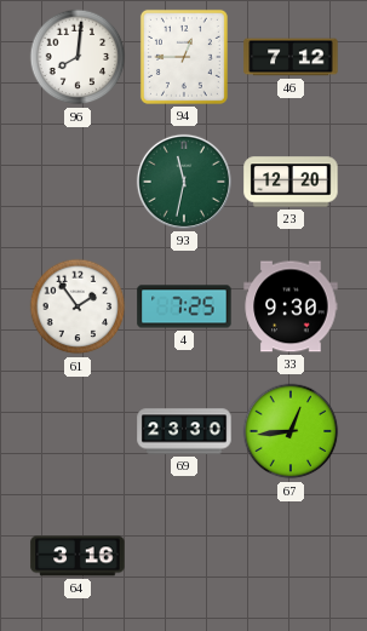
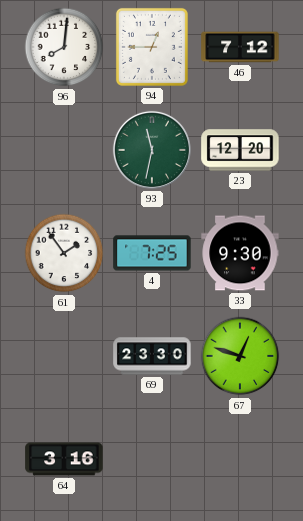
67: 12:44 -> 12:48 (240, 356)
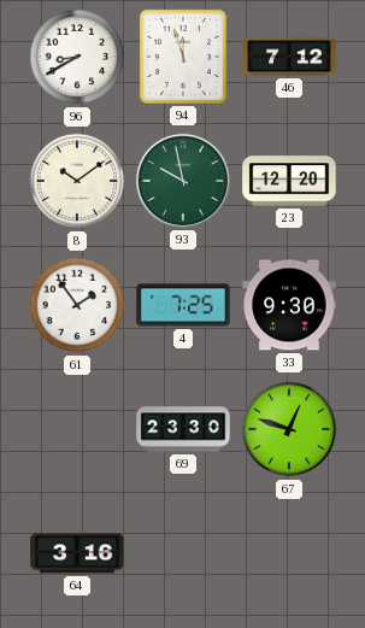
96: 8:01 -> 8:40 (77, 57)
94: 12:45 -> 11:57 (183, 57)
8: none -> 10:09 (77, 181)
93: 11:32 -> 9:58 (183, 181)
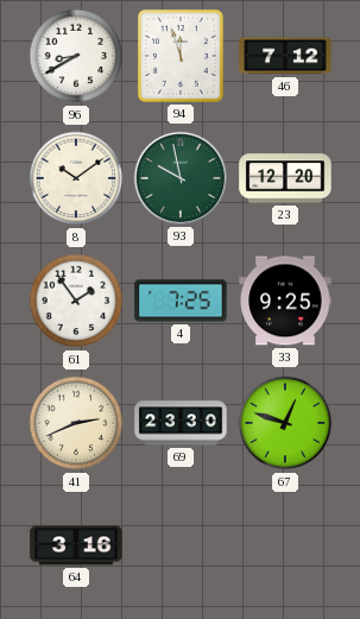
33: 9:30 -> 9:25 (285, 301)
41: none -> 2:41 (76, 423)
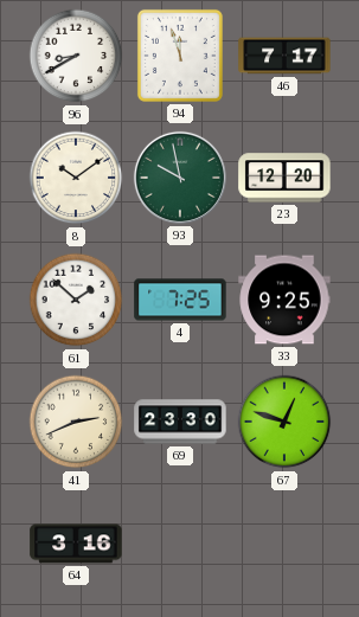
46: 7:12 -> 7:17 (284, 56)
61: 1:54 -> 1:52 (76, 300)
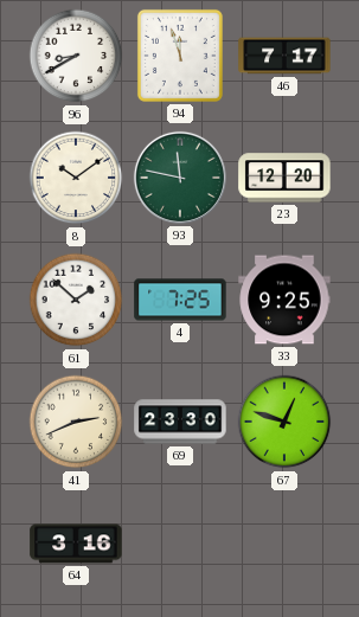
93: 9:58 -> 11:47 (180, 178)
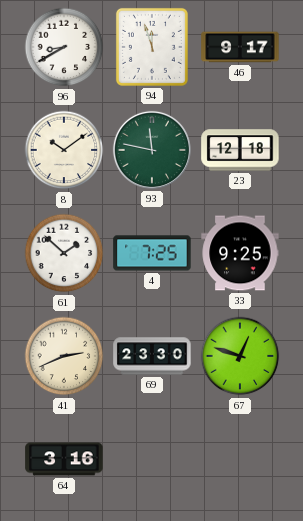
46: 7:17 -> 9:17 (240, 47)
23: 12:20 -> 12:18 (240, 150)
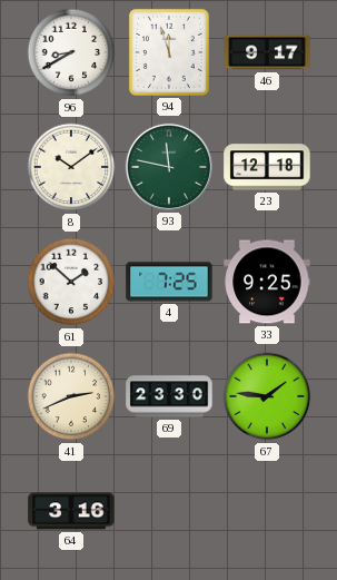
67: 12:48 -> 1:46 (267, 396)
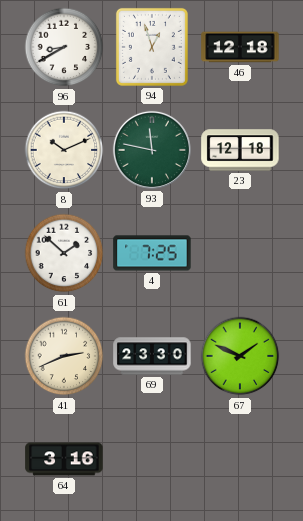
94: 11:57 -> 12:57 (152, 47)
46: 9:17 -> 12:18 (240, 47)
8: 10:09 -> 10:11 (64, 150)
33: 9:25 -> none (267, 282)
67: 1:46 -> 1:49 (240, 356)
